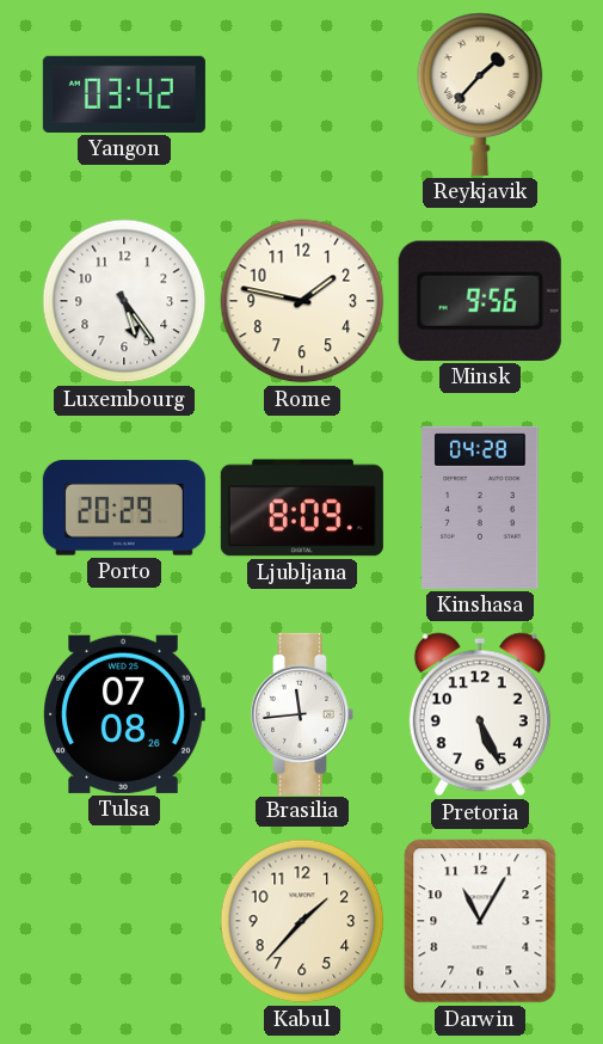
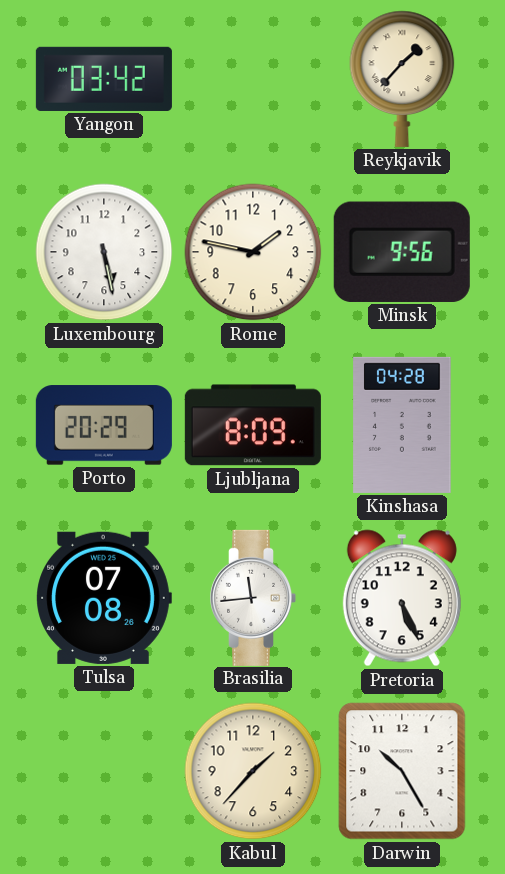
Luxembourg: 5:24 -> 5:28 (104, 252)
Darwin: 11:05 -> 10:25 (402, 771)
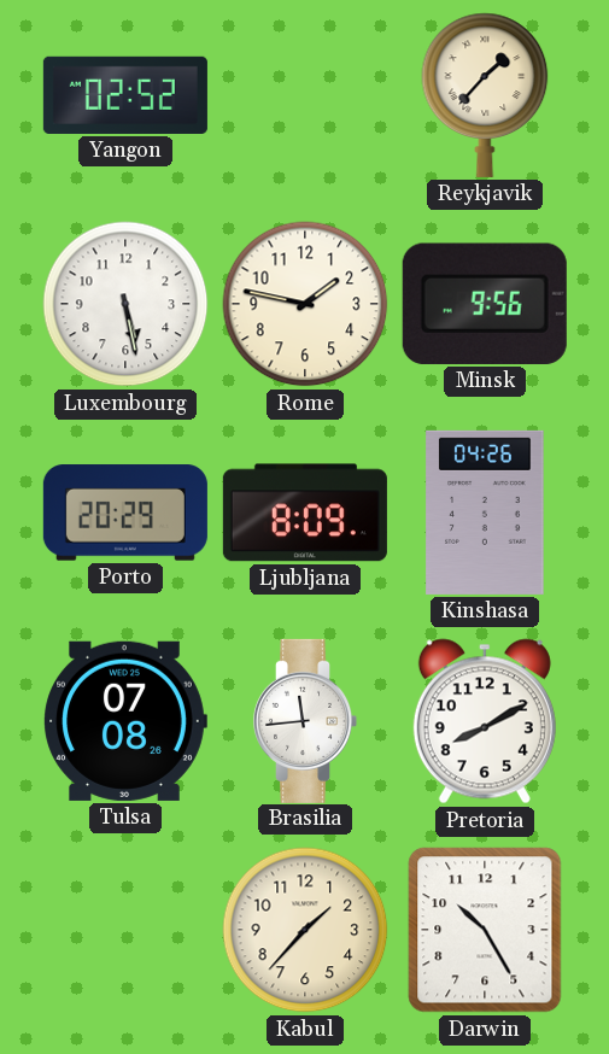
Yangon: 03:42 -> 02:52 (125, 95)
Kinshasa: 04:28 -> 04:26 (485, 513)
Pretoria: 5:26 -> 8:10 (485, 721)
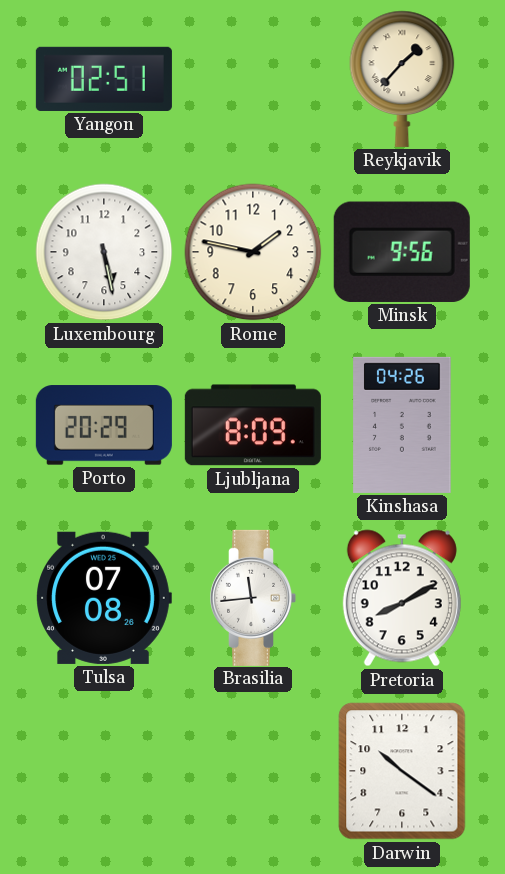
Yangon: 02:52 -> 02:51 (104, 79)
Kabul: 1:37 -> none (305, 930)
Darwin: 10:25 -> 10:21 (402, 771)
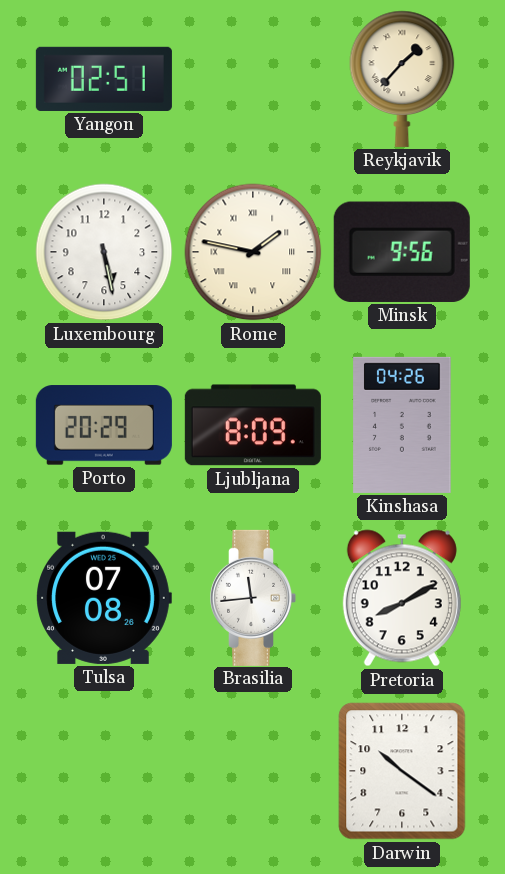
Rome numerals: Arabic -> Roman (253, 252)
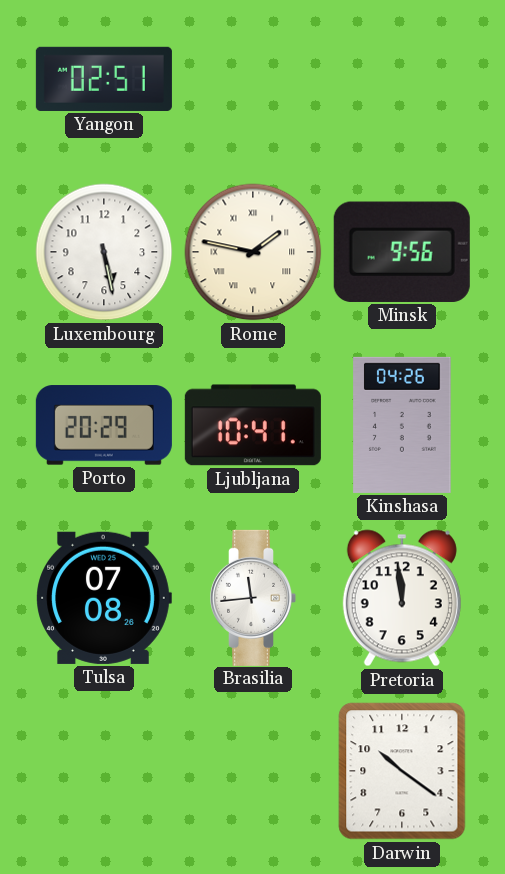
Reykjavik: 1:37 -> none (402, 79)
Ljubljana: 8:09 -> 10:41 (253, 425)
Pretoria: 8:10 -> 11:59 (402, 598)
